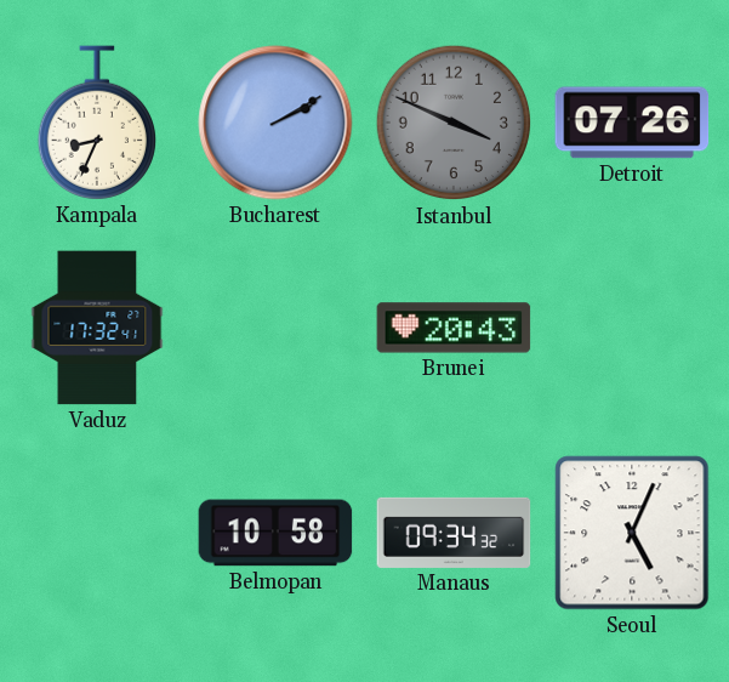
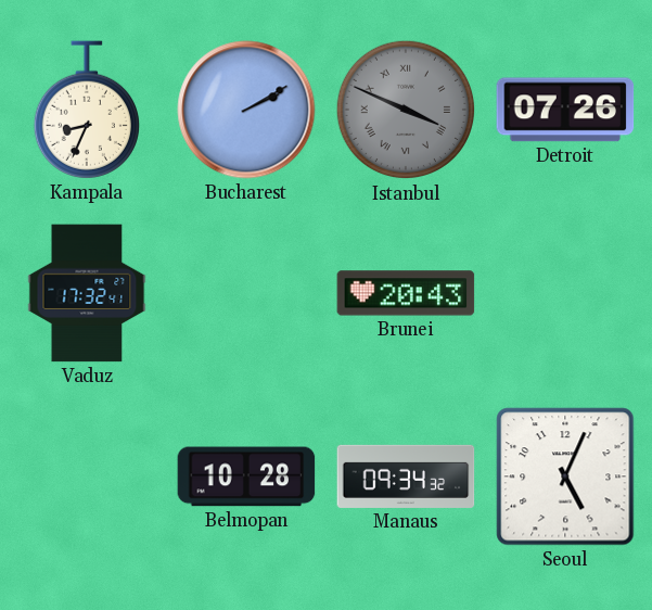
Istanbul numerals: Arabic -> Roman (406, 110)
Belmopan: 10:58 -> 10:28 (246, 476)
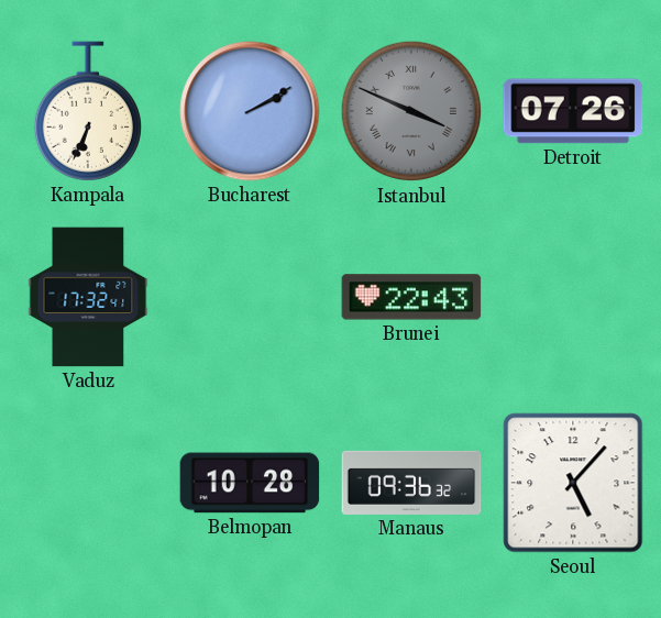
Kampala: 8:34 -> 6:34 (87, 111)
Brunei: 20:43 -> 22:43 (411, 297)
Manaus: 09:34 -> 09:36 (411, 483)
Seoul: 5:04 -> 5:07 (573, 483)
